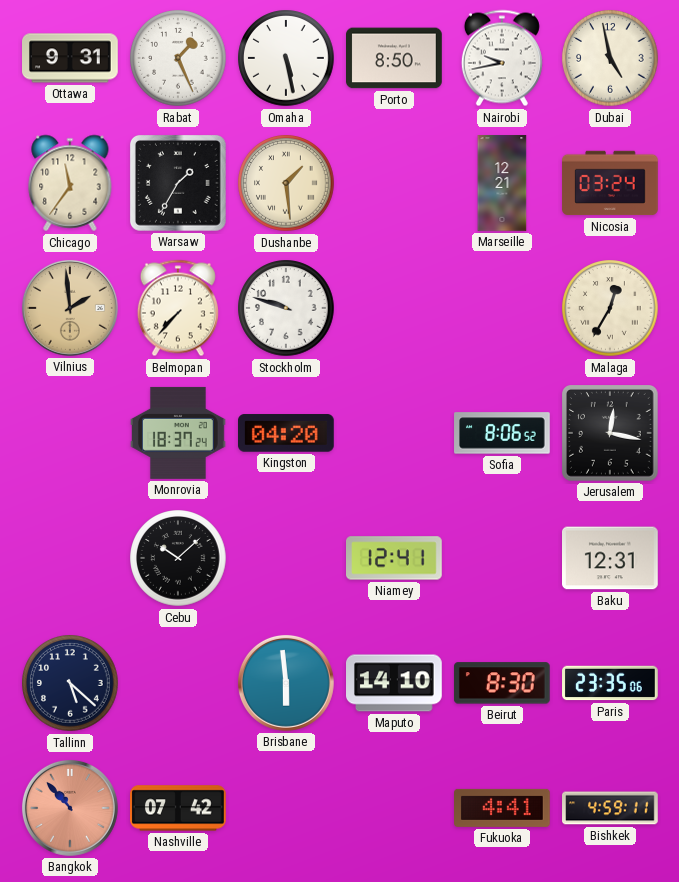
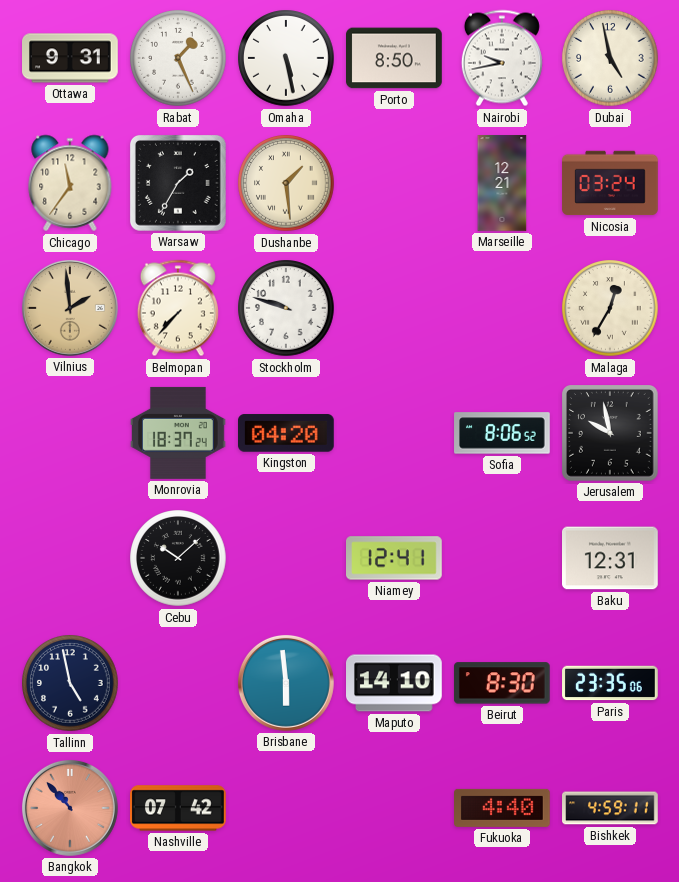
Jerusalem: 12:17 -> 9:58 (611, 434)
Tallinn: 5:22 -> 4:58 (70, 683)
Fukuoka: 4:41 -> 4:40 (503, 808)
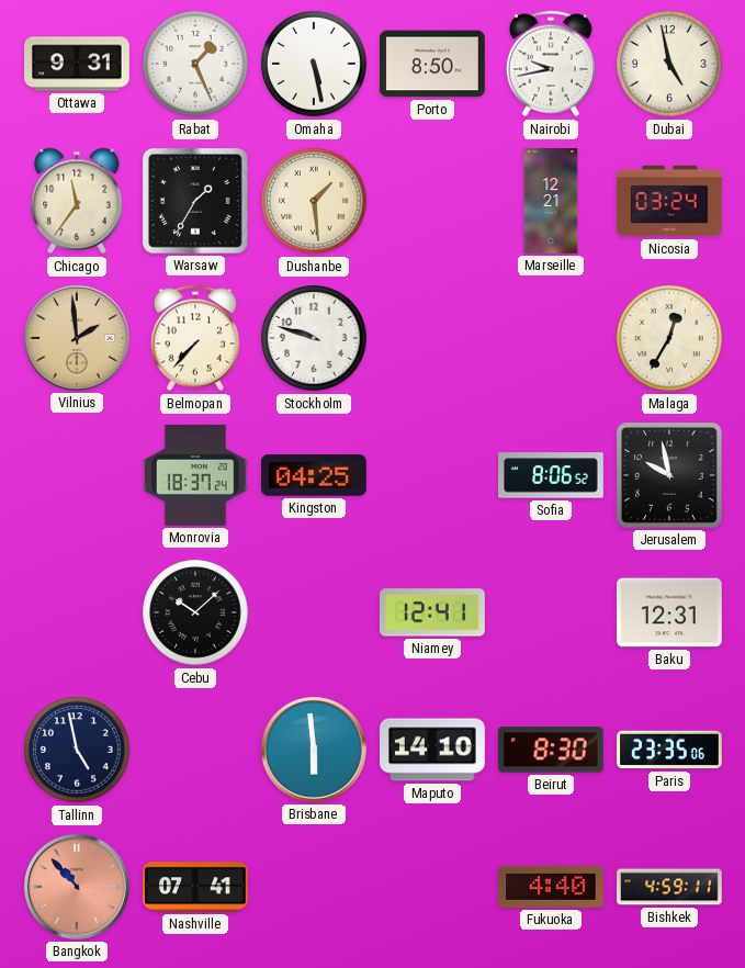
Kingston: 04:20 -> 04:25 (315, 475)
Nashville: 07:42 -> 07:41 (196, 887)
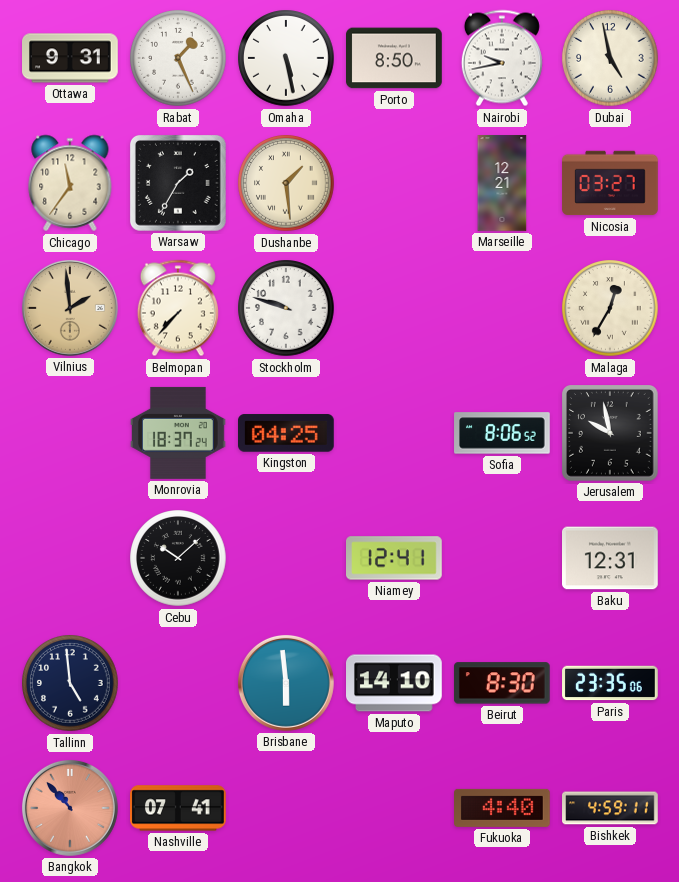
Nicosia: 03:24 -> 03:27 (610, 183)
Tallinn: 4:58 -> 4:59 (70, 683)
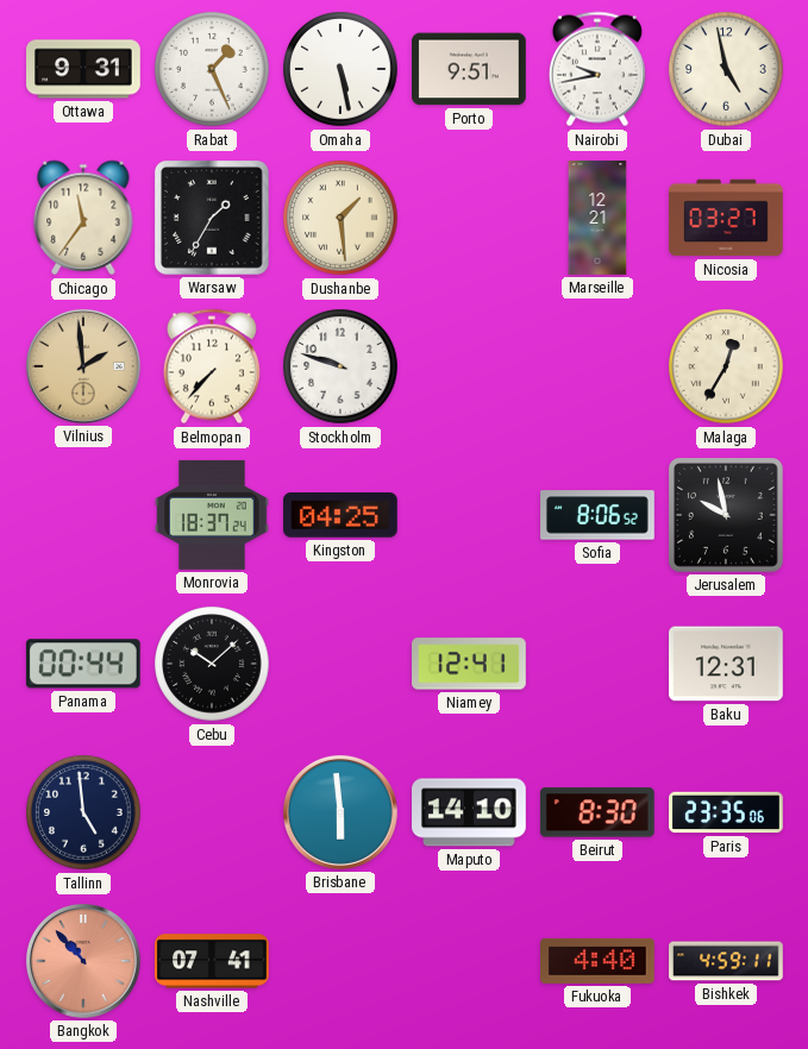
Porto: 8:50 -> 9:51 (469, 69)
Panama: none -> 00:44 (83, 664)
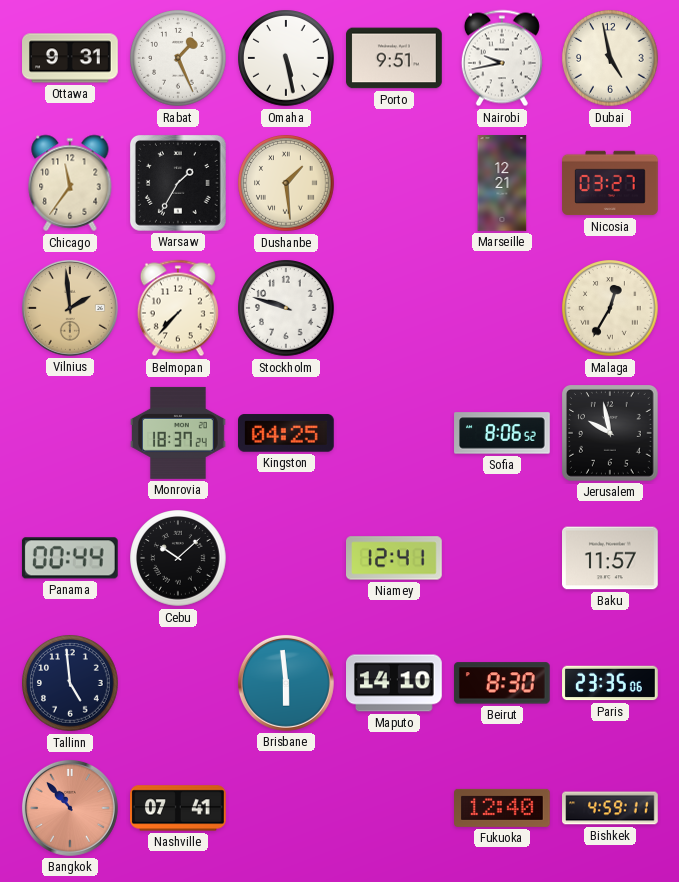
Baku: 12:31 -> 11:57 (611, 558)
Fukuoka: 4:40 -> 12:40 (503, 808)
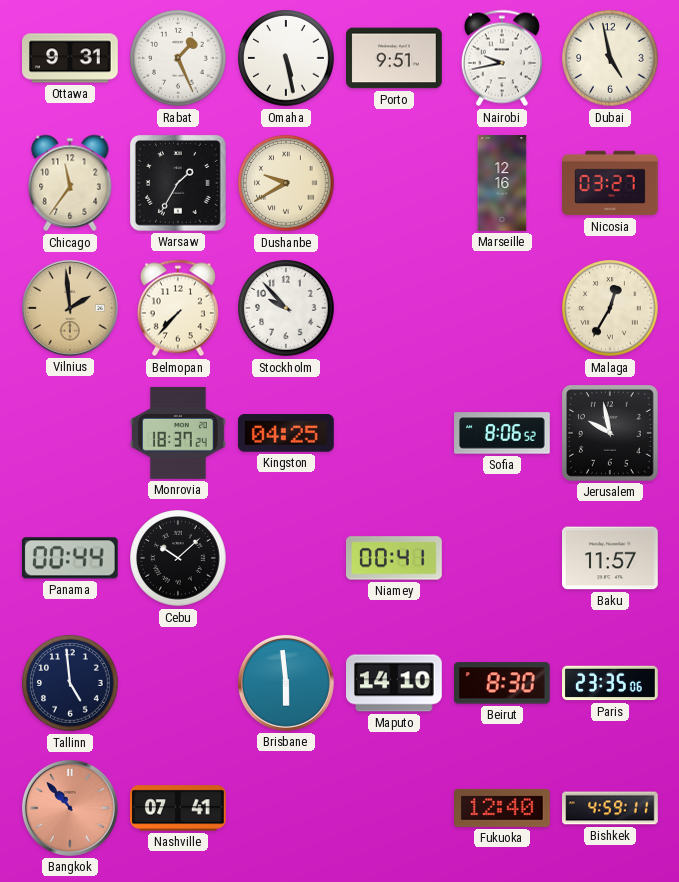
Dushanbe: 1:29 -> 9:40 (286, 183)
Marseille: 12:21 -> 12:16 (502, 183)
Stockholm: 9:48 -> 9:53 (286, 308)
Niamey: 12:41 -> 00:41 (395, 558)
